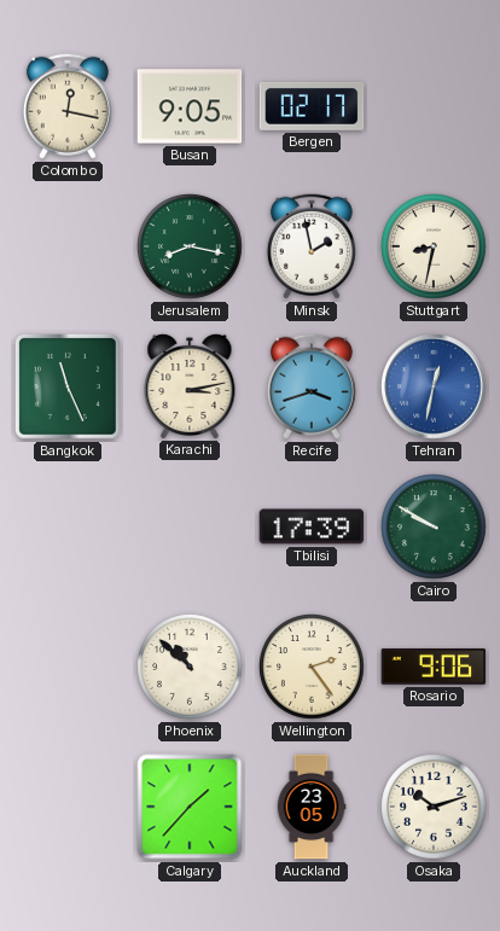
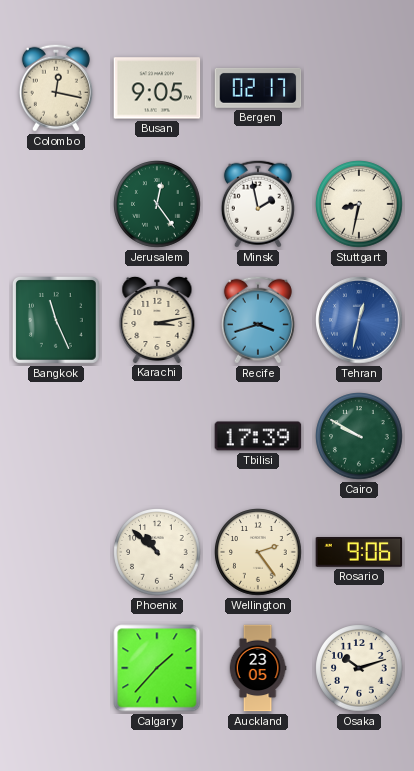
Jerusalem: 8:17 -> 12:24 (157, 204)
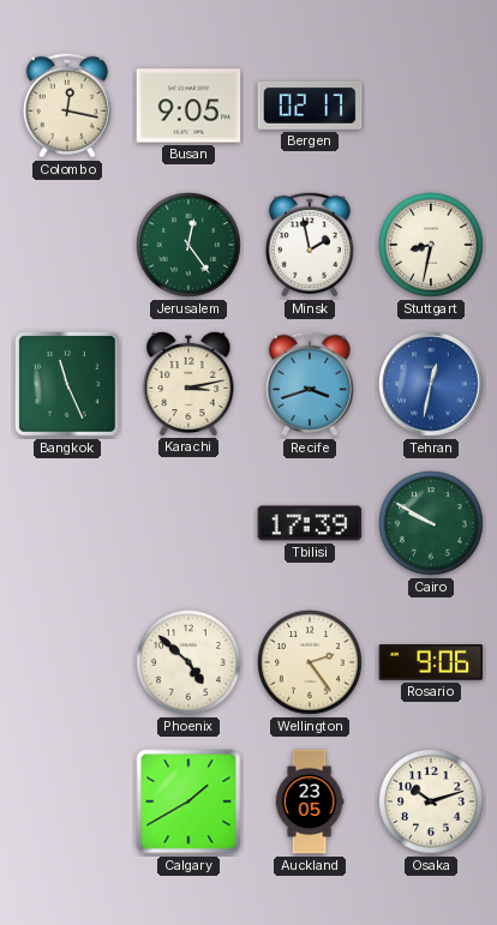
Phoenix: 10:52 -> 4:52 (188, 662)
Calgary: 1:37 -> 1:40 (188, 801)
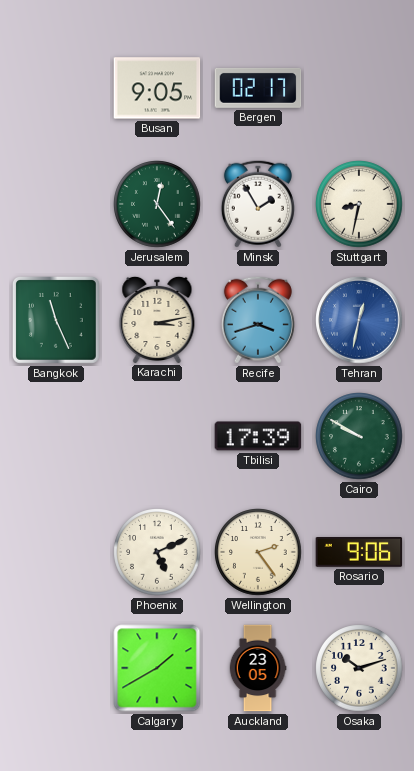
Colombo: 12:17 -> none (67, 106)
Minsk: 1:58 -> 1:55 (258, 204)
Phoenix: 4:52 -> 5:11 (157, 552)
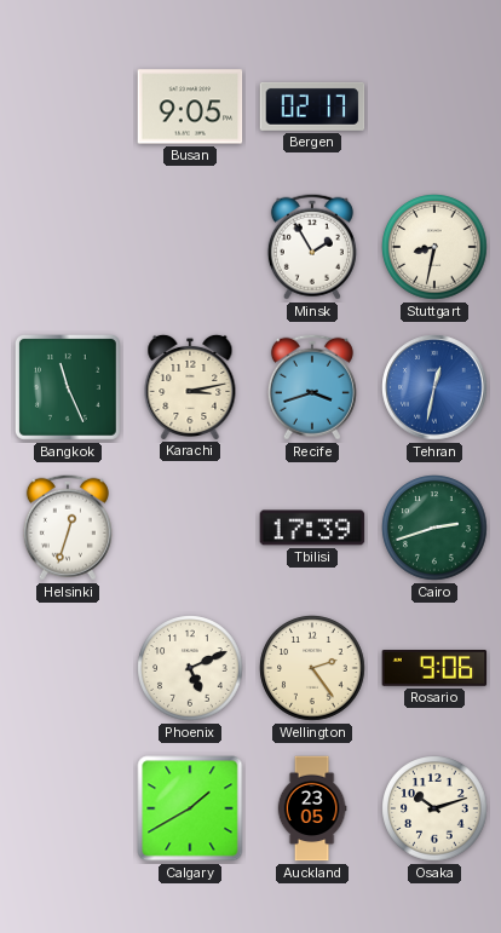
Jerusalem: 12:24 -> none (157, 204)
Helsinki: none -> 12:33 (68, 528)
Cairo: 9:50 -> 2:42 (434, 528)
